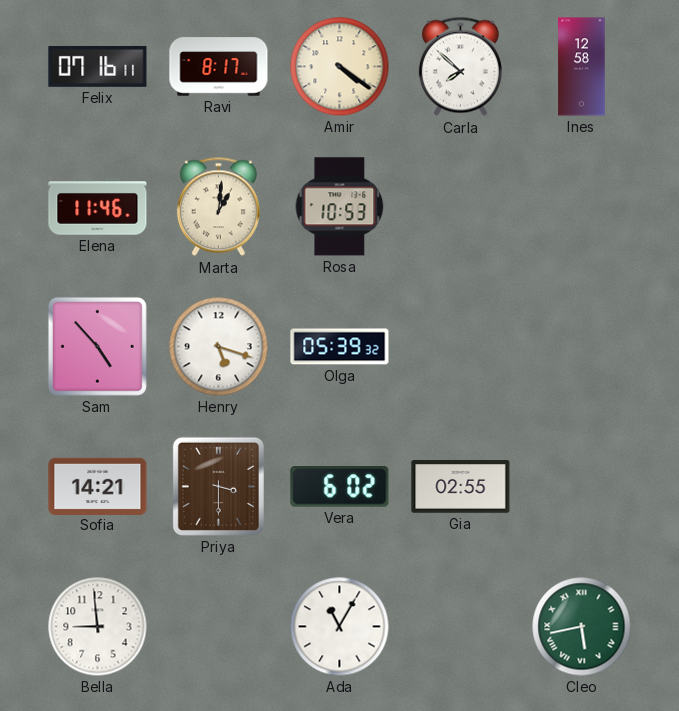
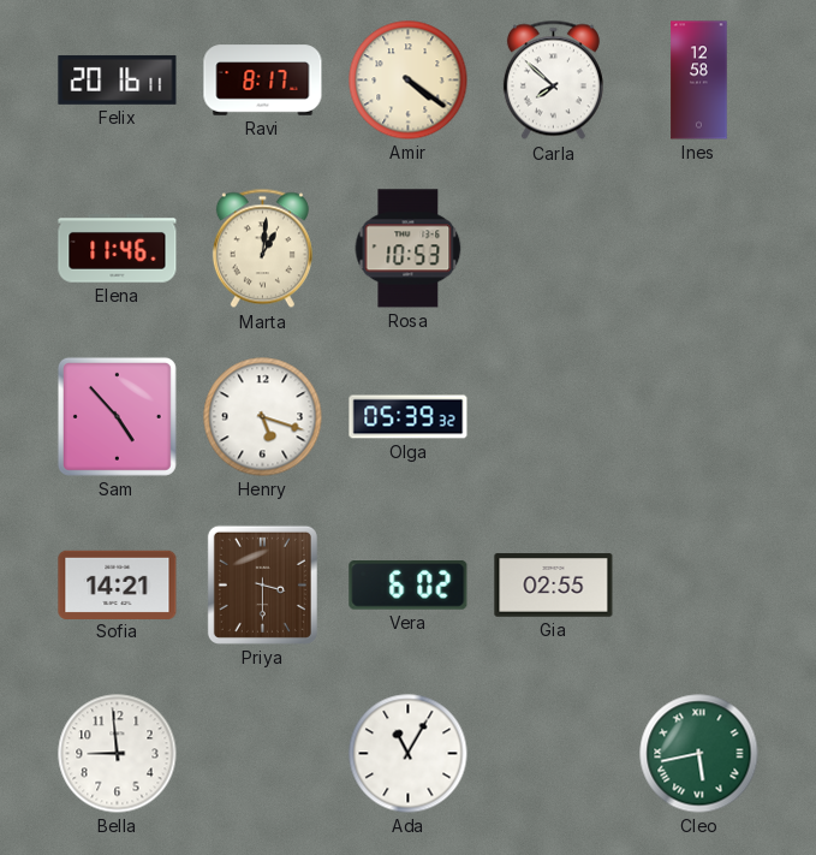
Felix: 07:16 -> 20:16 (118, 79)
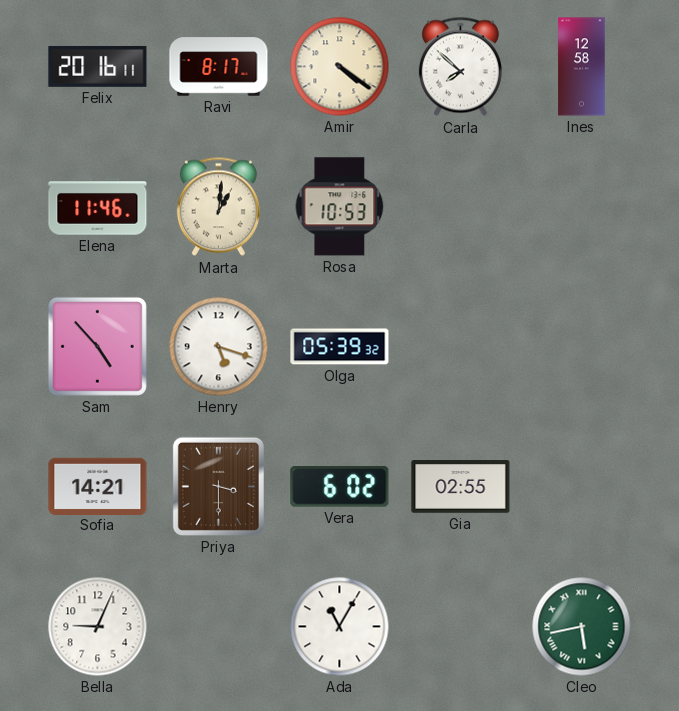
Bella: 8:59 -> 9:04 (98, 627)
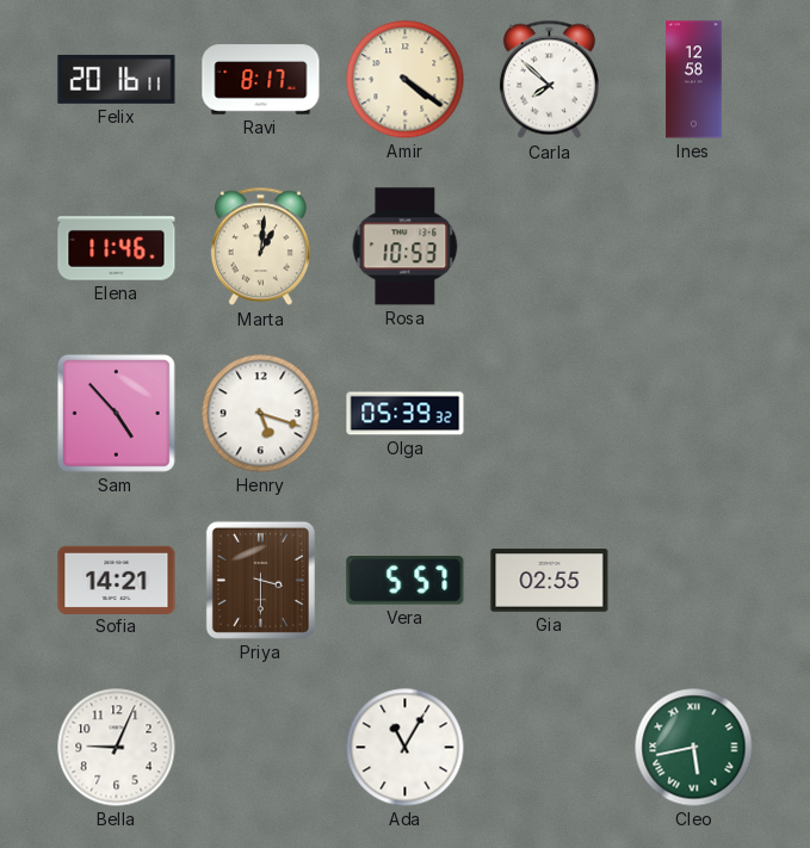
Vera: 6:02 -> 5:57 (406, 581)
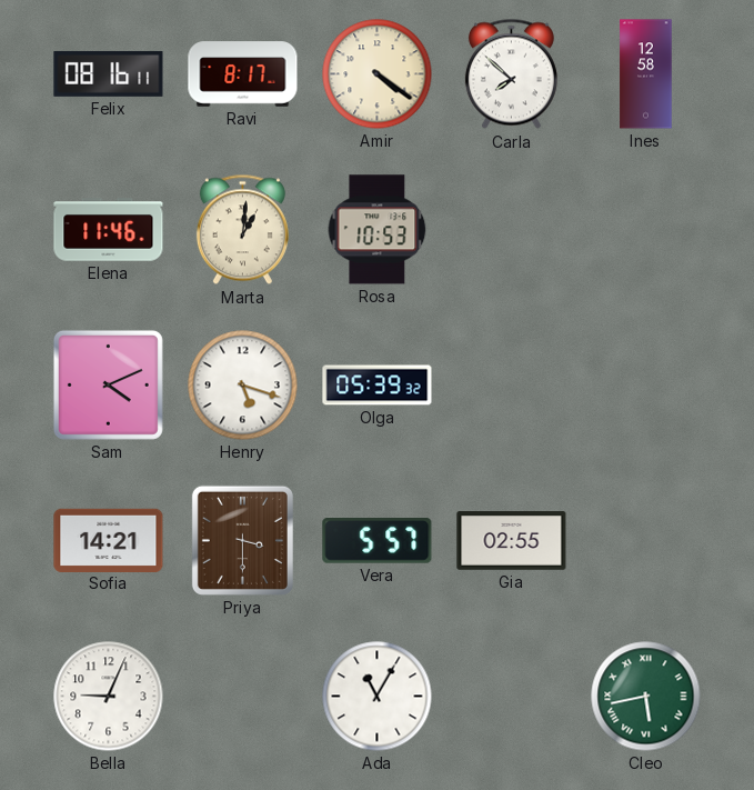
Felix: 20:16 -> 08:16 (109, 73)
Sam: 4:53 -> 4:11 (108, 384)
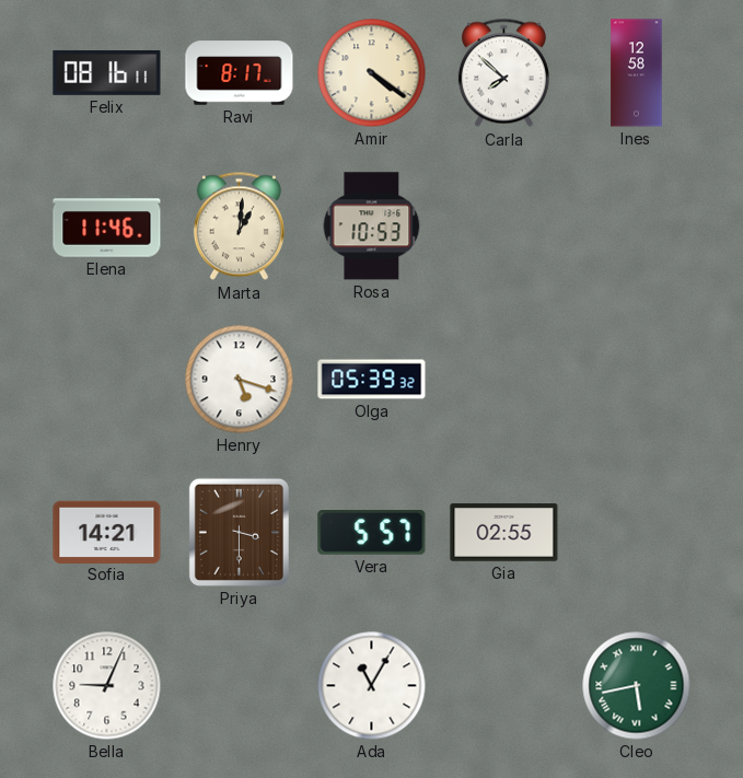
Sam: 4:11 -> none (108, 384)
